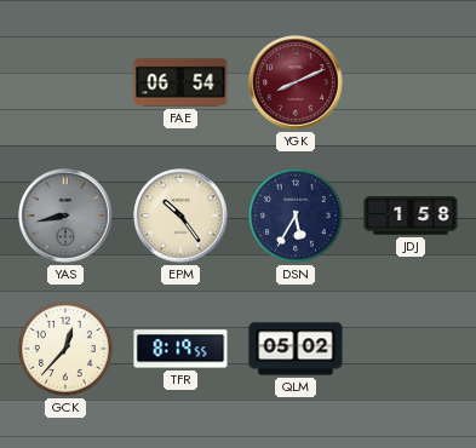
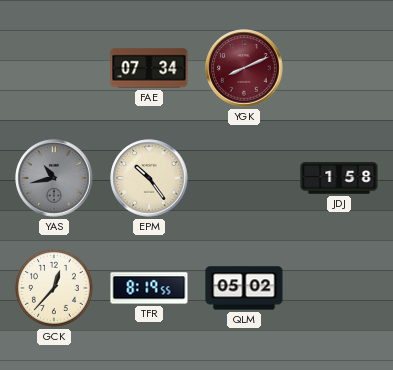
FAE: 06:54 -> 07:34 (149, 68)
YAS: 8:43 -> 10:43 (54, 178)
DSN: 5:35 -> none (296, 216)
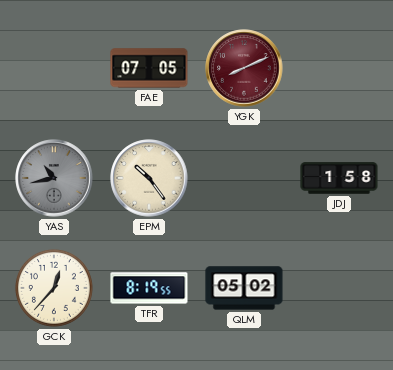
FAE: 07:34 -> 07:05 (149, 68)
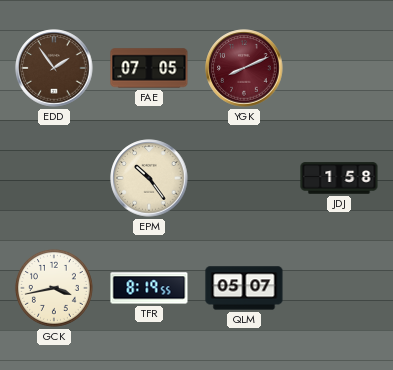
EDD: none -> 1:54 (54, 68)
YAS: 10:43 -> none (54, 178)
GCK: 12:37 -> 3:43 (54, 288)
QLM: 05:02 -> 05:07 (244, 288)
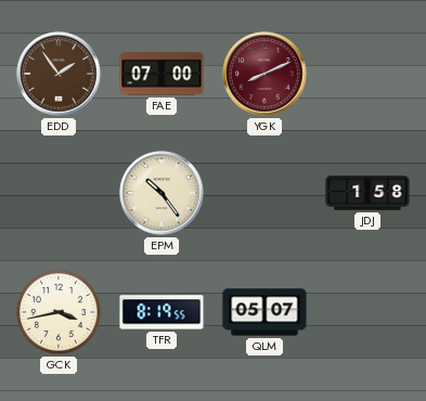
FAE: 07:05 -> 07:00 (162, 74)
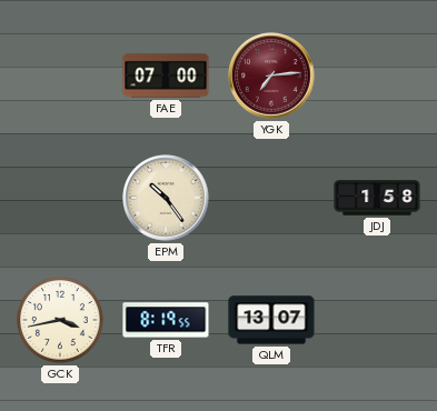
EDD: 1:54 -> none (59, 74)
YGK: 8:11 -> 7:14 (271, 76)
QLM: 05:07 -> 13:07 (271, 320)
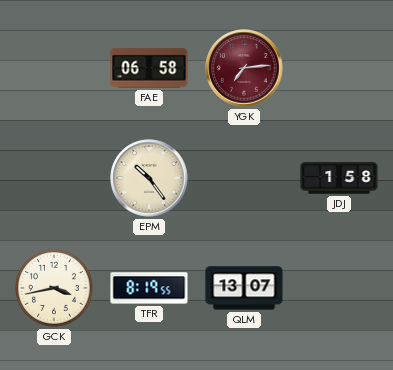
FAE: 07:00 -> 06:58 (149, 68)
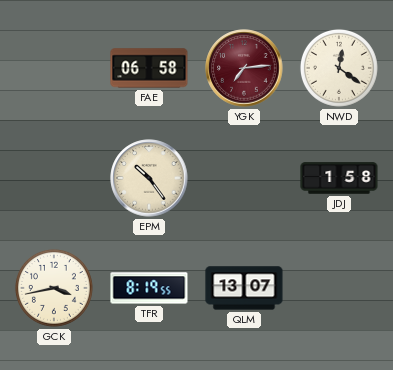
NWD: none -> 12:21 (339, 68)
